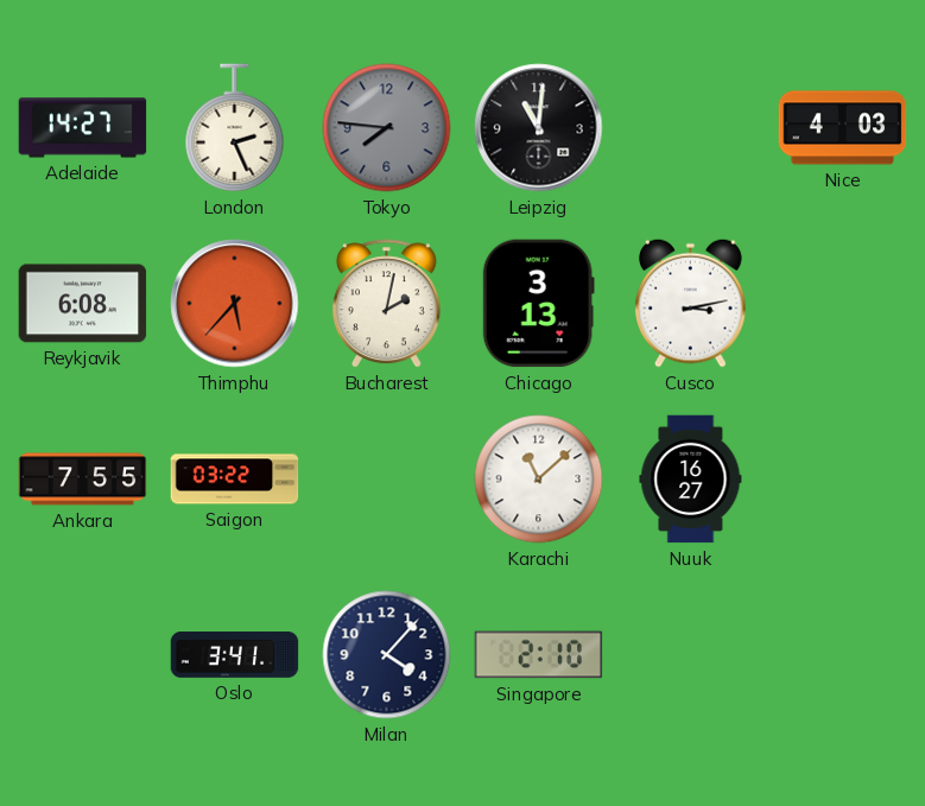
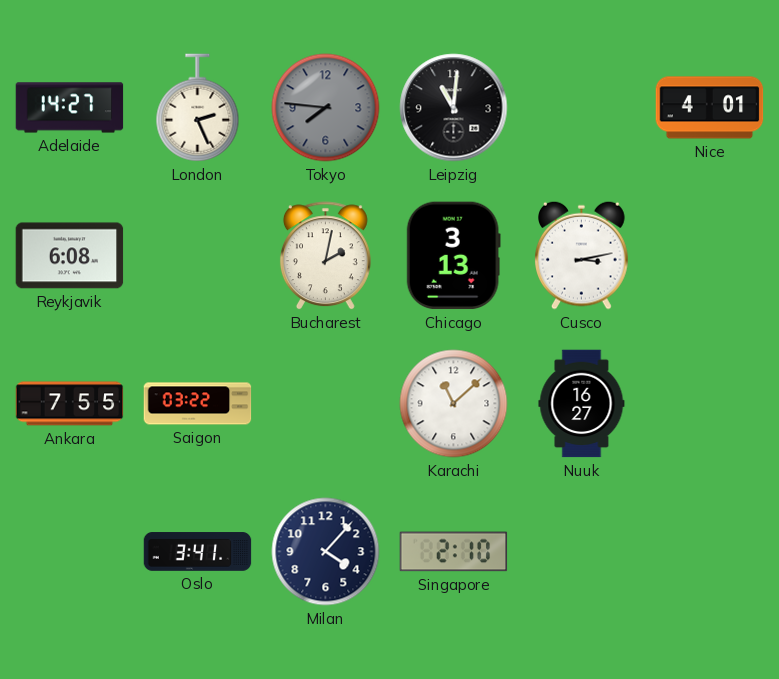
Nice: 4:03 -> 4:01 (710, 108)
Thimphu: 5:37 -> none (235, 304)
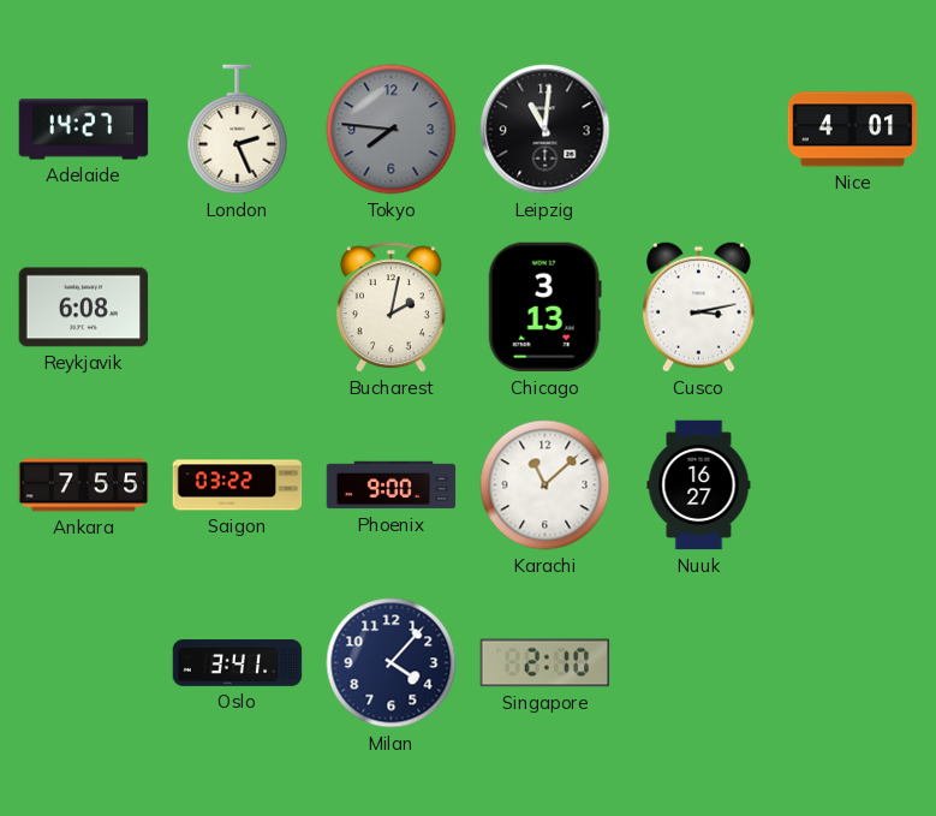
Phoenix: none -> 9:00 (392, 486)
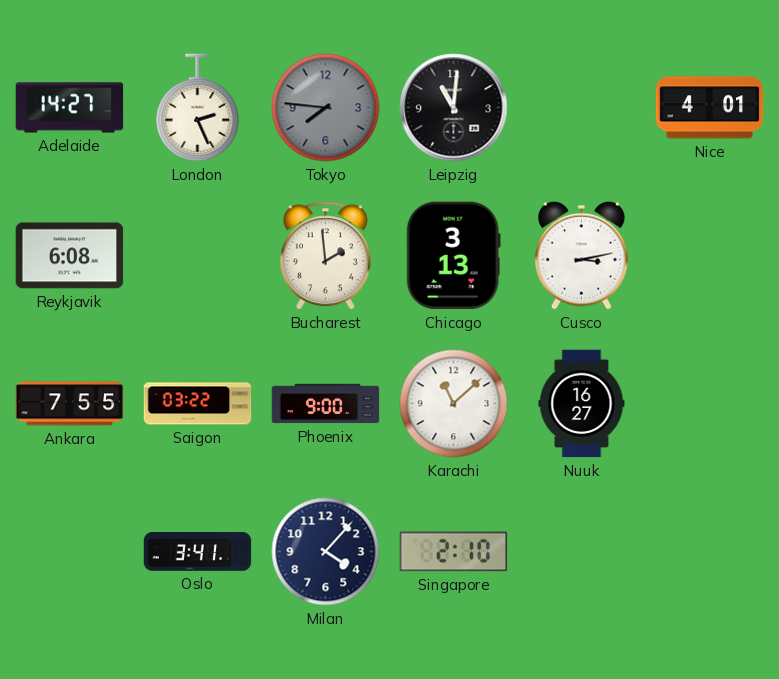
Bucharest: 2:02 -> 1:59 (325, 256)
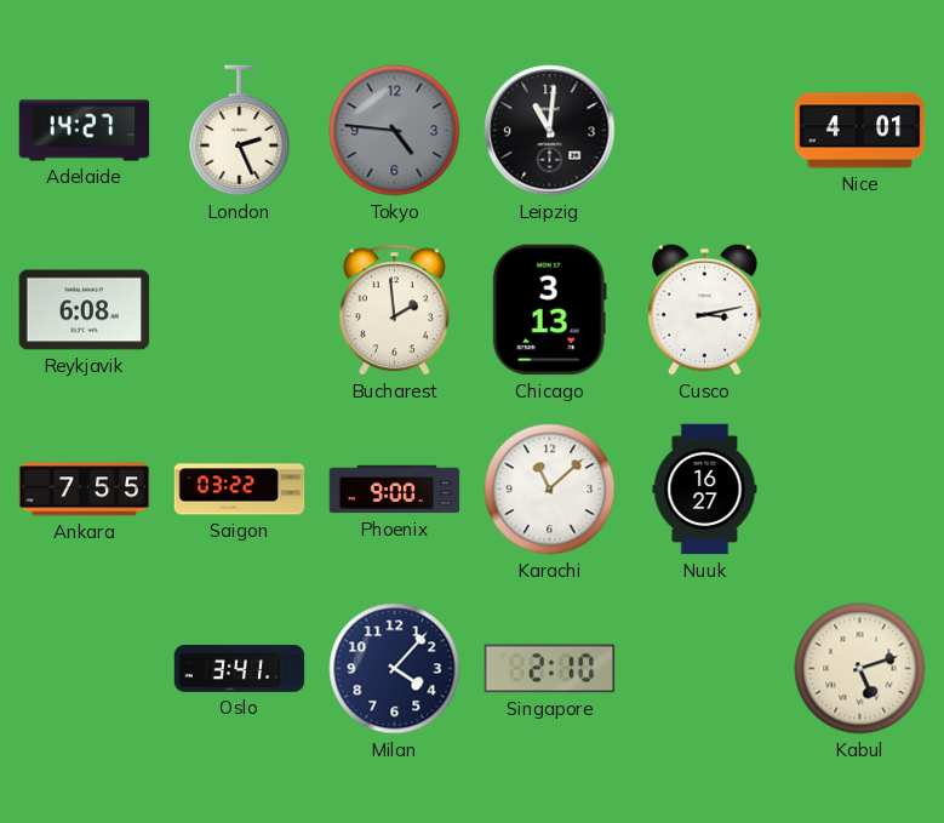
Tokyo: 7:46 -> 4:46 (395, 131)
Kabul: none -> 5:12 (860, 669)
